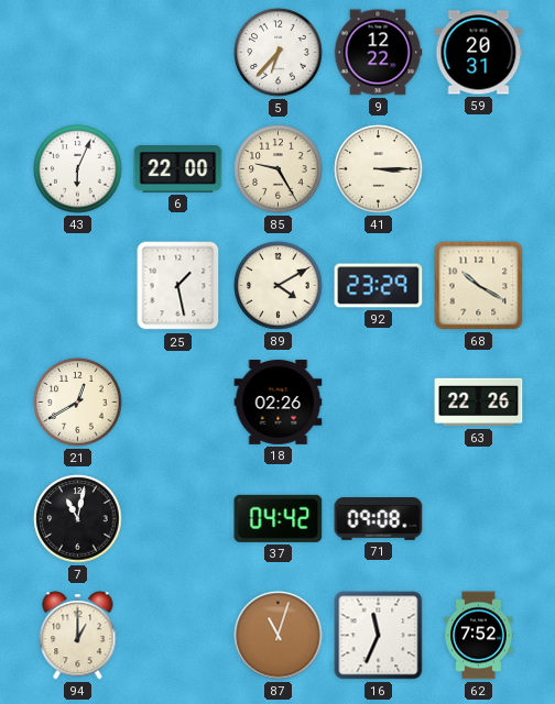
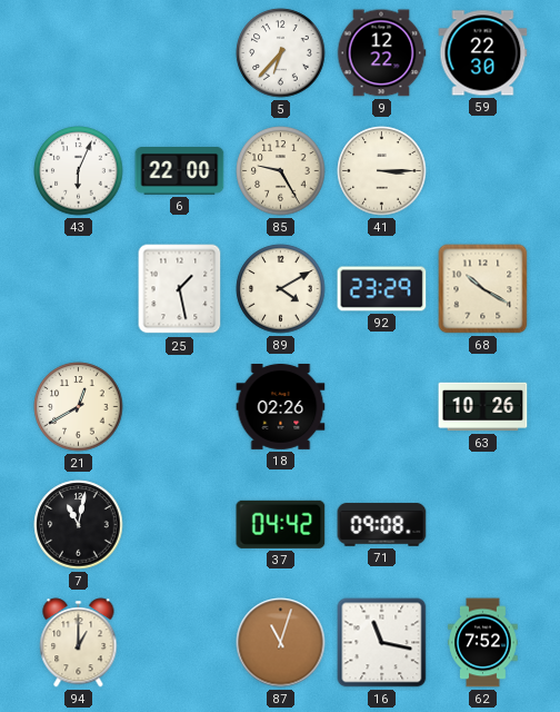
59: 20:31 -> 22:30 (483, 53)
63: 22:26 -> 10:26 (483, 407)
16: 11:34 -> 11:17 (382, 643)
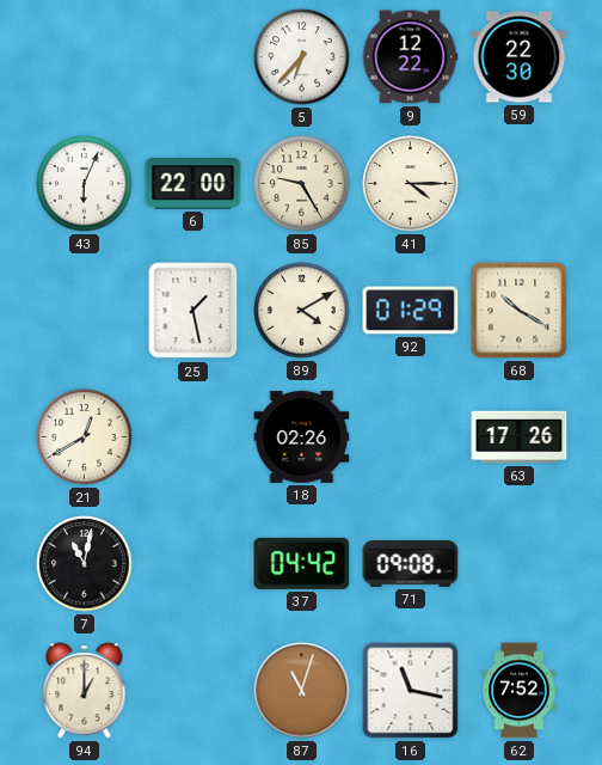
41: 3:15 -> 4:15 (411, 184)
92: 23:29 -> 01:29 (411, 311)
63: 10:26 -> 17:26 (520, 437)
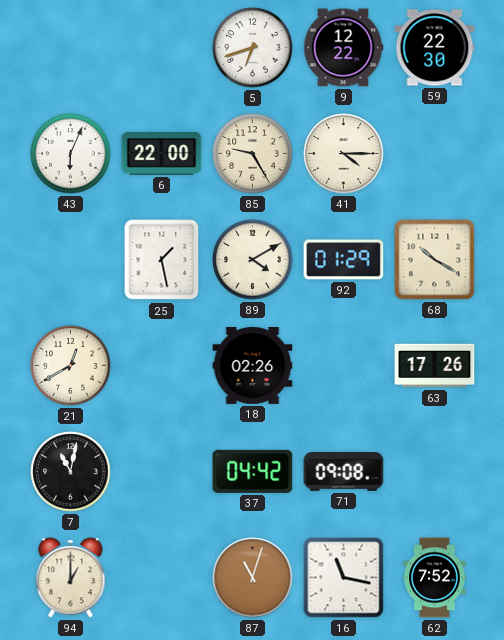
5: 6:37 -> 6:42 (253, 48)
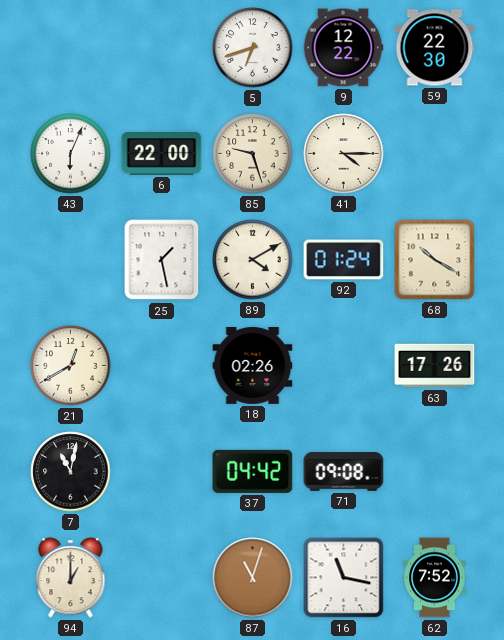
85: 9:25 -> 9:27 (253, 154)
92: 01:29 -> 01:24 (344, 260)
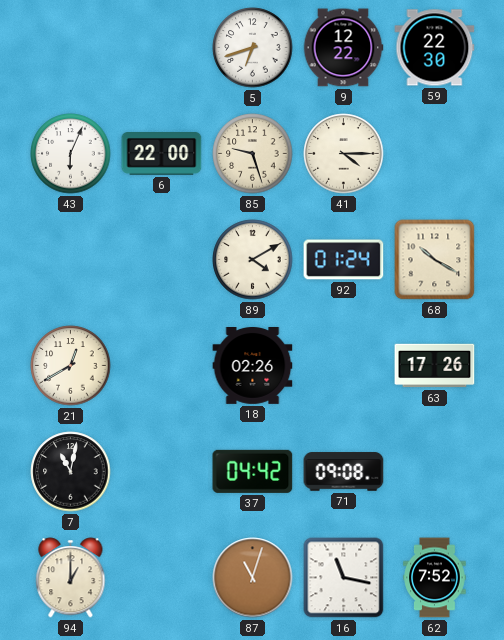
25: 1:28 -> none (162, 260)
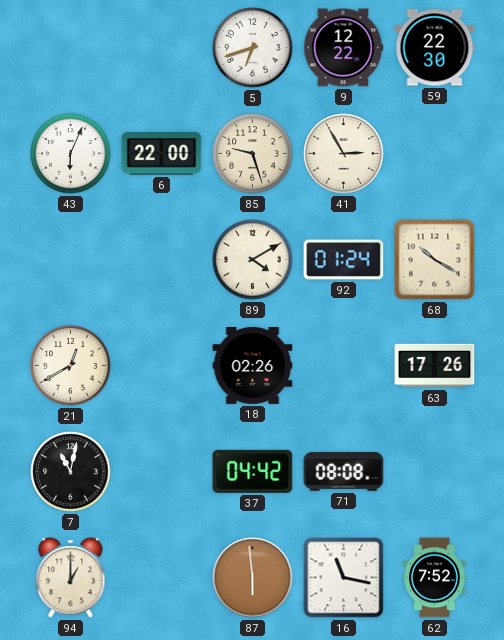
41: 4:15 -> 2:55 (344, 154)
71: 09:08 -> 08:08 (344, 472)
87: 11:03 -> 5:59 (253, 578)
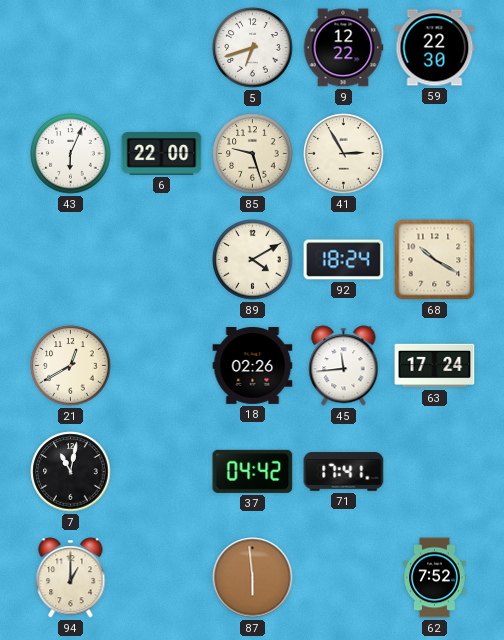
92: 01:24 -> 18:24 (344, 260)
45: none -> 11:44 (344, 366)
63: 17:26 -> 17:24 (435, 366)
71: 08:08 -> 17:41 (344, 472)
16: 11:17 -> none (344, 578)
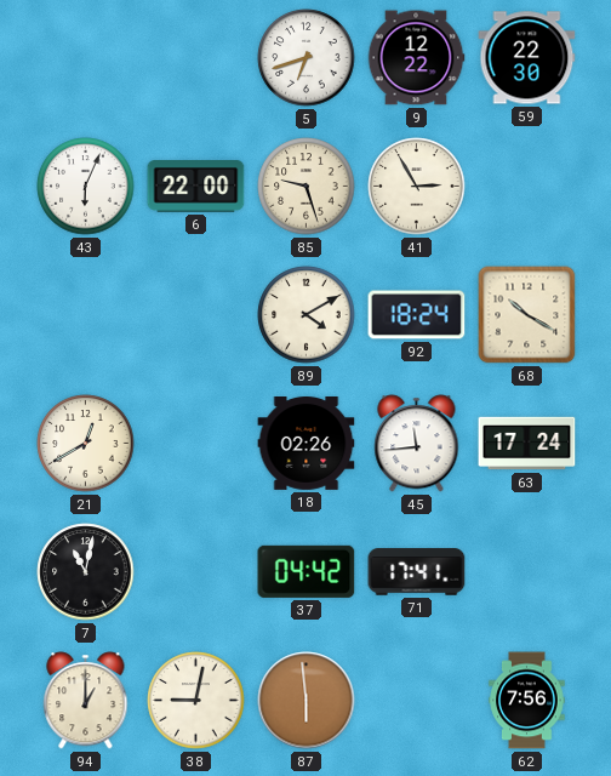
38: none -> 9:02 (196, 701)
62: 7:52 -> 7:56 (527, 701)
